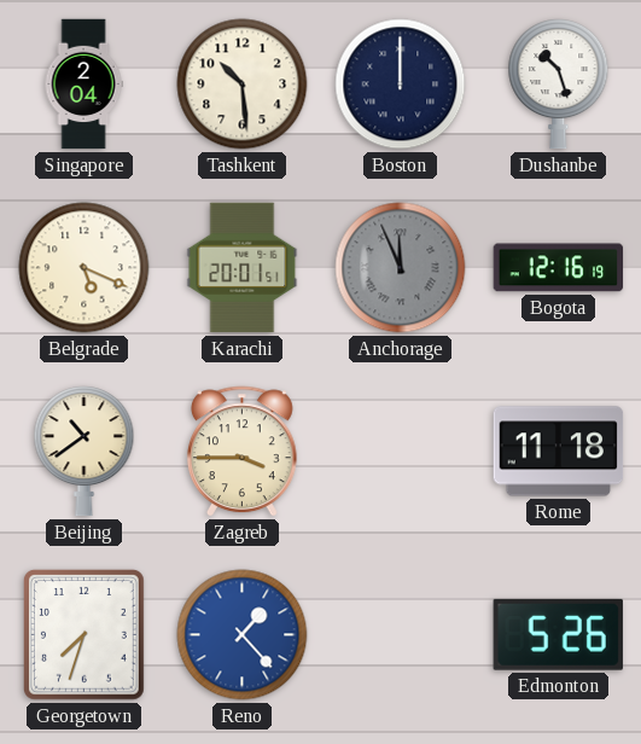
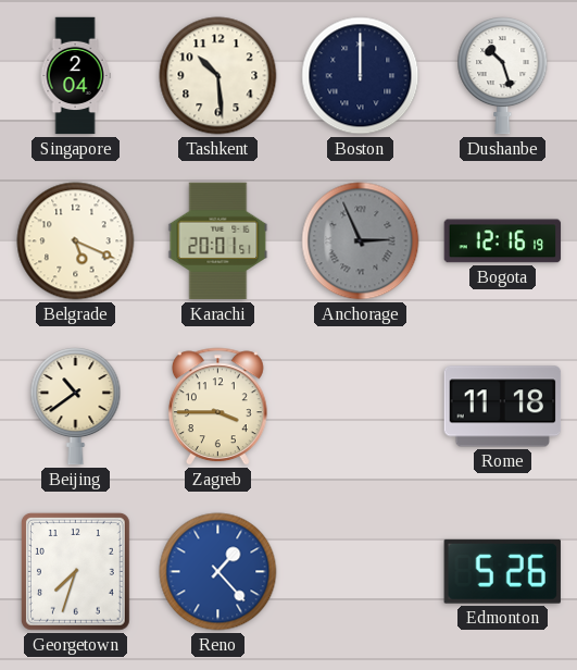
Anchorage: 11:56 -> 2:56 (361, 241)
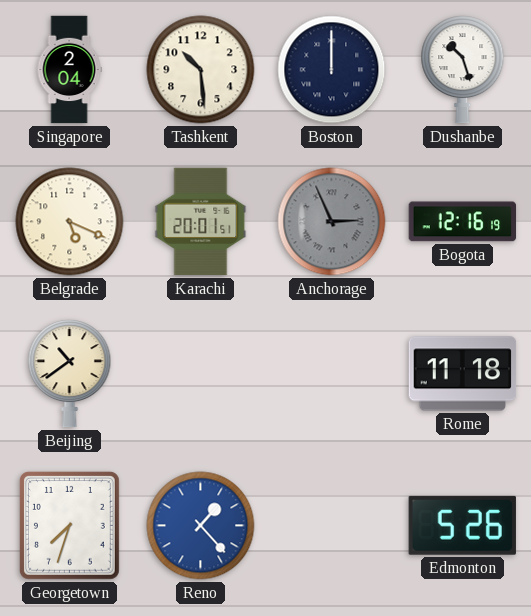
Zagreb: 3:45 -> none (217, 407)
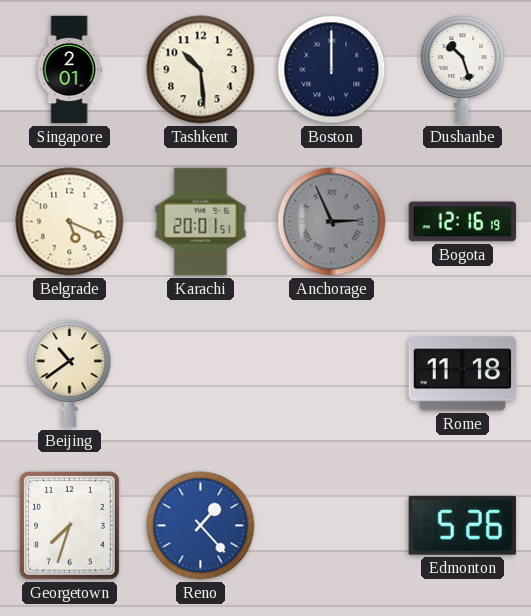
Singapore: 2:04 -> 2:01 (69, 70)
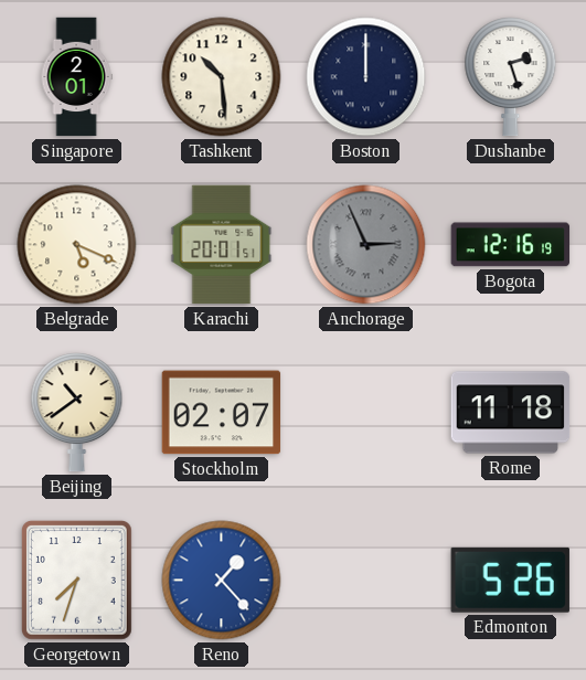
Dushanbe: 10:27 -> 2:27 (511, 77)
Stockholm: none -> 02:07 (222, 413)
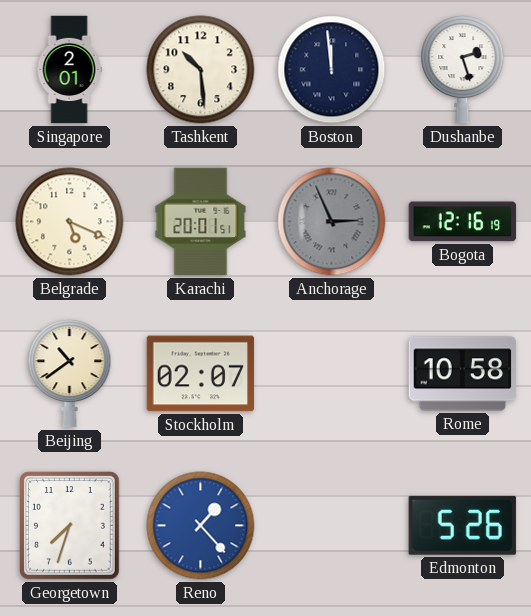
Boston: 12:00 -> 11:59 (332, 70)
Rome: 11:18 -> 10:58 (463, 374)
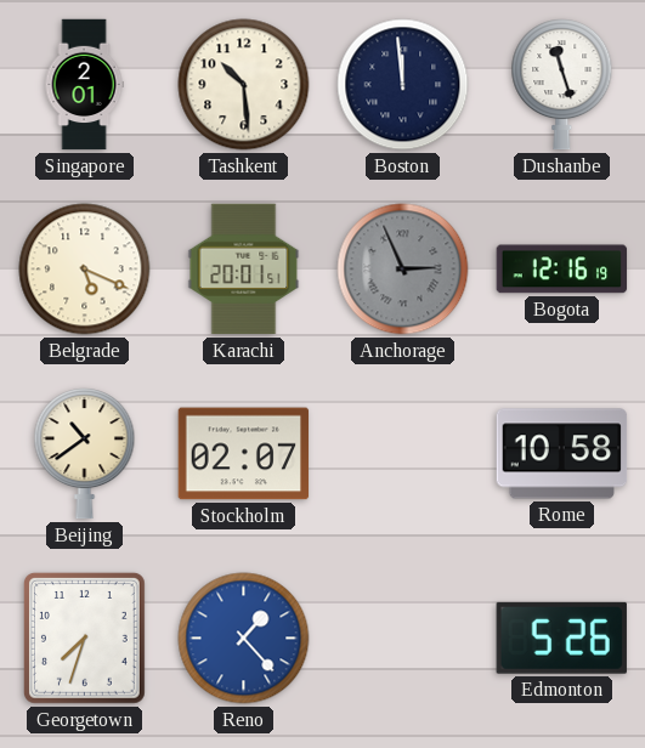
Dushanbe: 2:27 -> 11:27 (562, 85)
